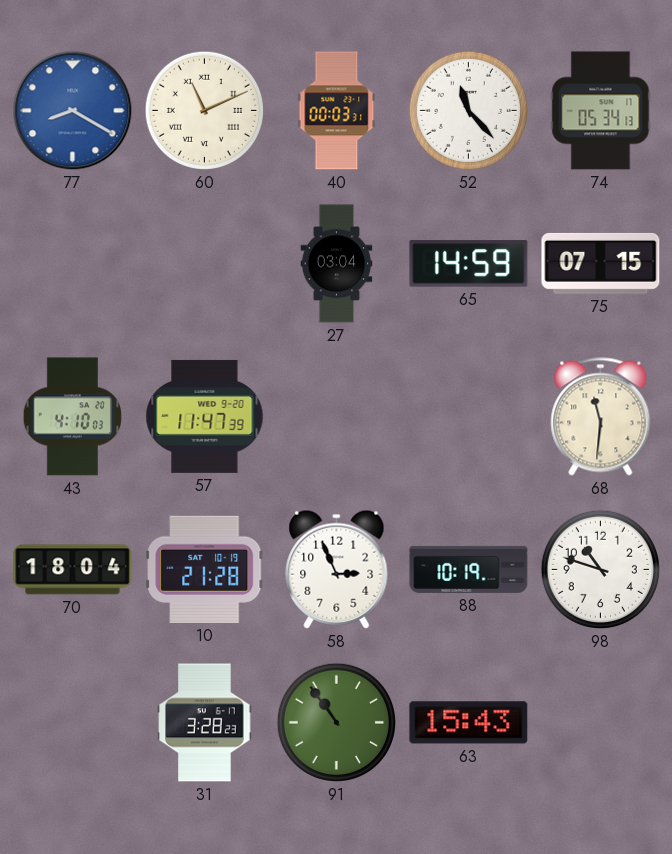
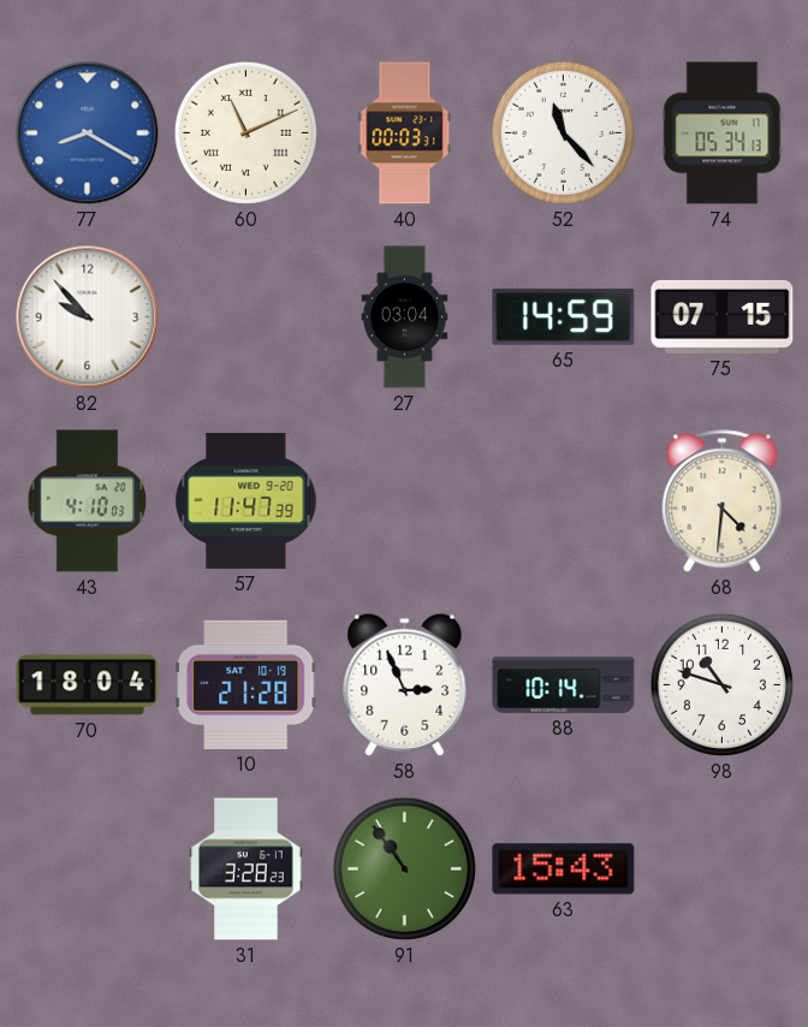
82: none -> 9:53 (88, 317)
68: 11:31 -> 4:31 (723, 501)
88: 10:19 -> 10:14 (564, 684)
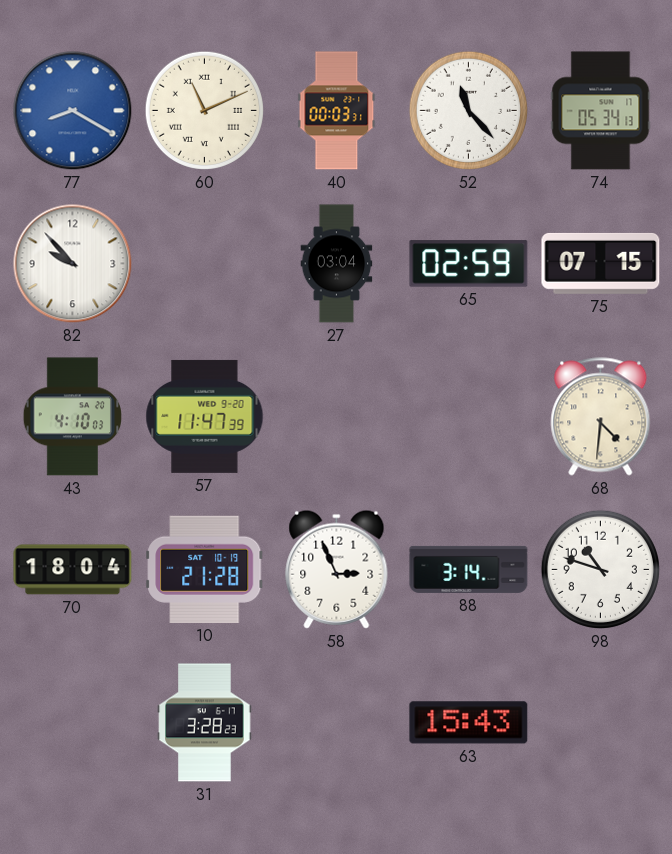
65: 14:59 -> 02:59 (469, 264)
88: 10:14 -> 3:14 (469, 569)
91: 10:54 -> none (404, 868)
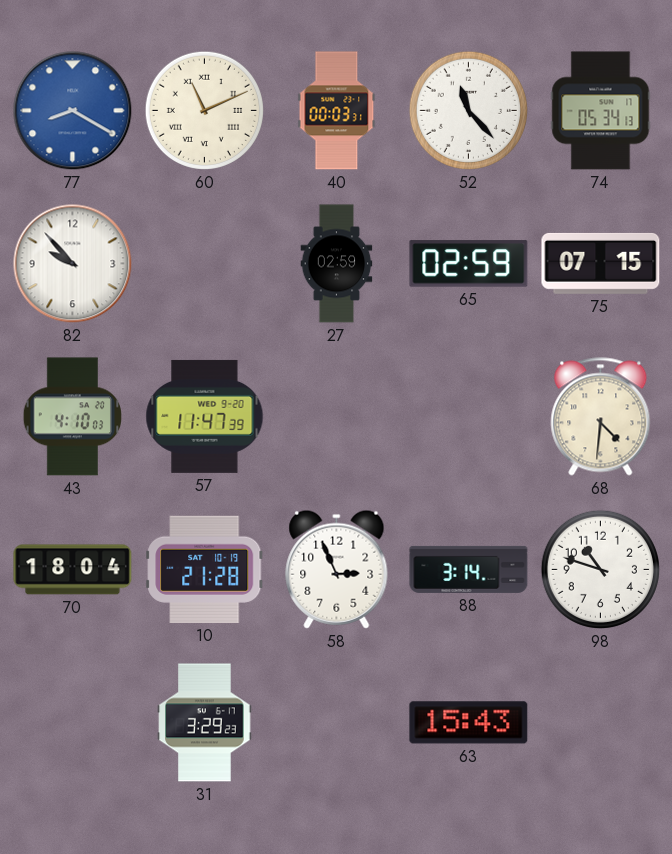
27: 03:04 -> 02:59 (337, 264)
31: 3:28 -> 3:29 (205, 723)
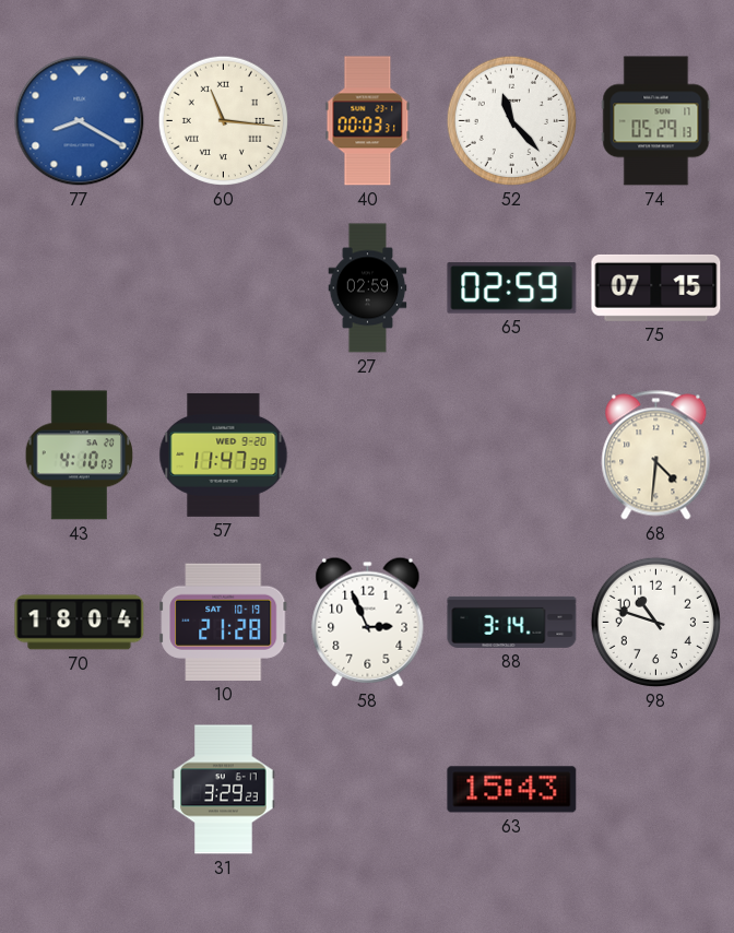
60: 11:11 -> 11:16 (223, 120)
74: 05:34 -> 05:29 (656, 121)
82: 9:53 -> none (73, 264)
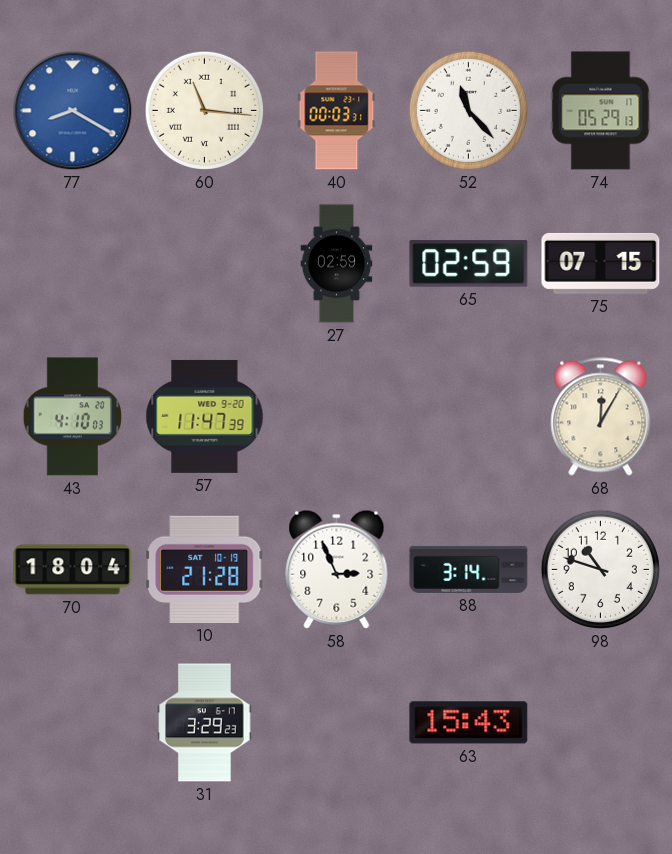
68: 4:31 -> 12:05 (601, 417)
